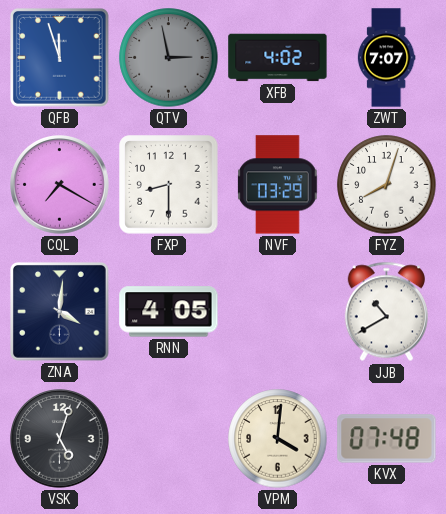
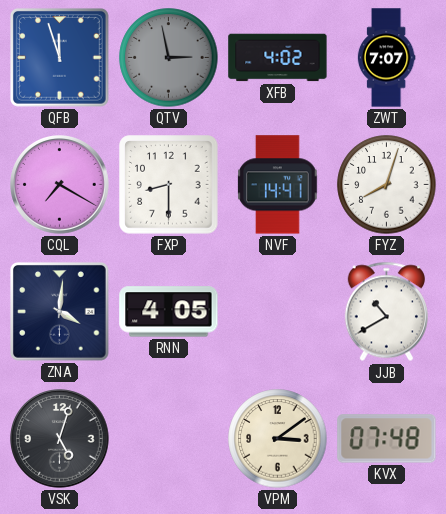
NVF: 03:29 -> 14:41 (278, 185)
VPM: 4:01 -> 3:09 (278, 439)
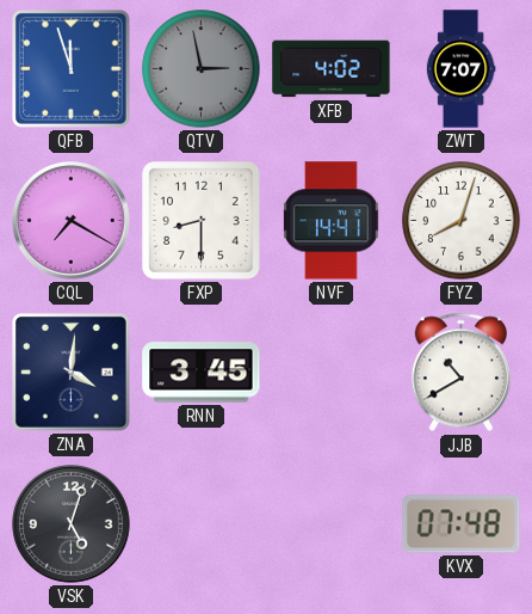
RNN: 4:05 -> 3:45 (202, 373)
VPM: 3:09 -> none (278, 439)
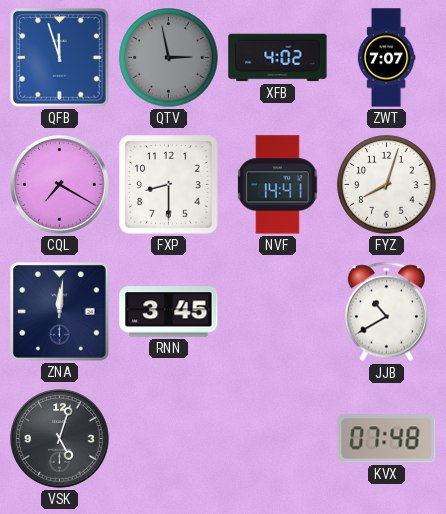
ZNA: 4:01 -> 12:01 (59, 311)
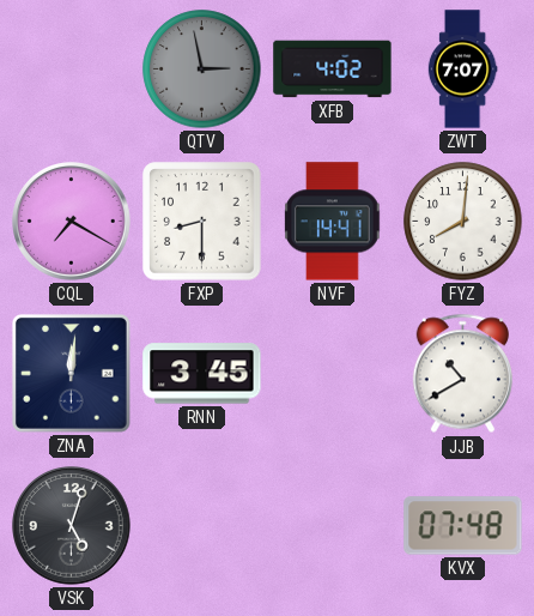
QFB: 11:57 -> none (59, 57)
FYZ: 8:03 -> 8:01 (463, 222)
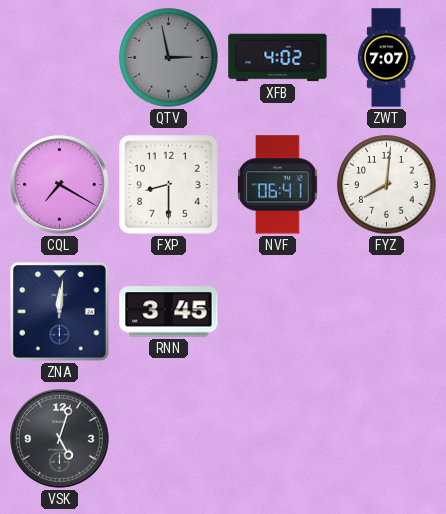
NVF: 14:41 -> 06:41 (278, 185)
JJB: 10:40 -> none (462, 374)
KVX: 07:48 -> none (463, 526)
